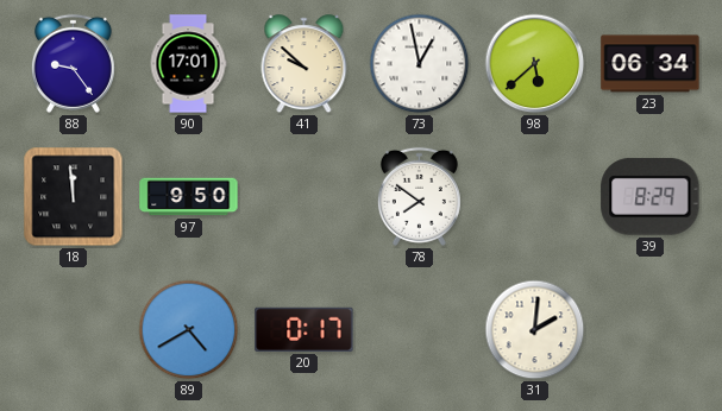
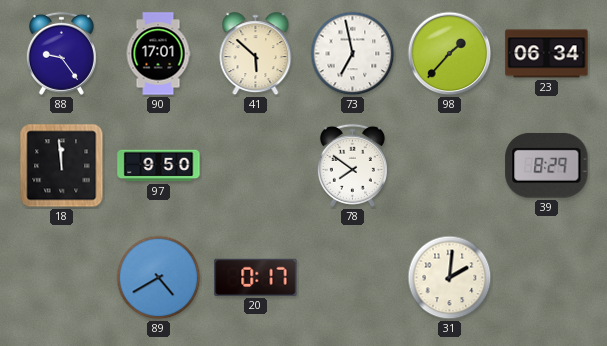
41: 9:52 -> 5:52 (256, 54)
73: 12:58 -> 6:58 (353, 54)
98: 5:38 -> 1:37 (450, 54)
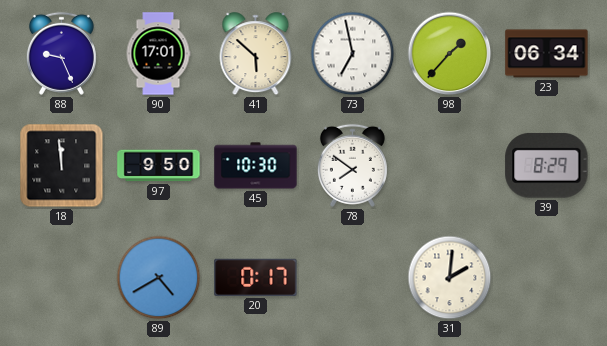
88: 9:24 -> 9:26 (61, 53)
45: none -> 10:30 (256, 166)
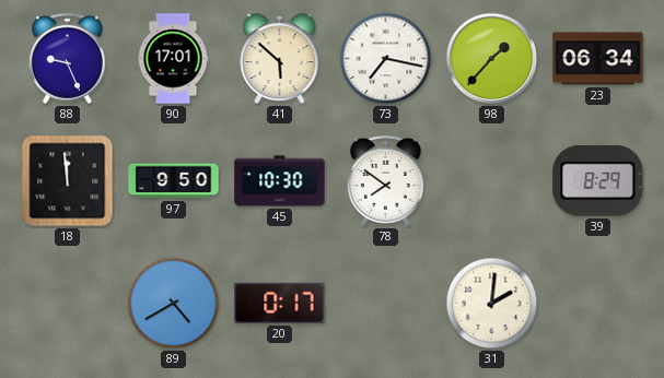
73: 6:58 -> 7:17 (386, 59)
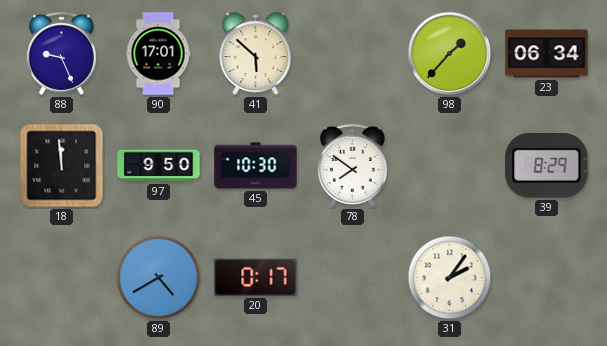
73: 7:17 -> none (386, 59)
31: 2:01 -> 2:06 (450, 278)
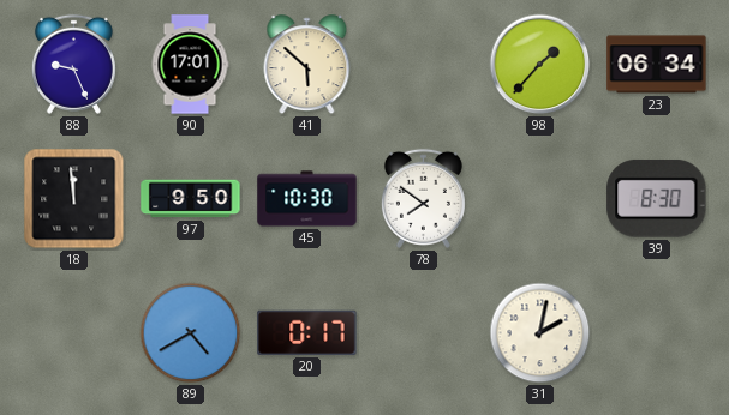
39: 8:29 -> 8:30 (657, 198)
31: 2:06 -> 2:02 (540, 333)
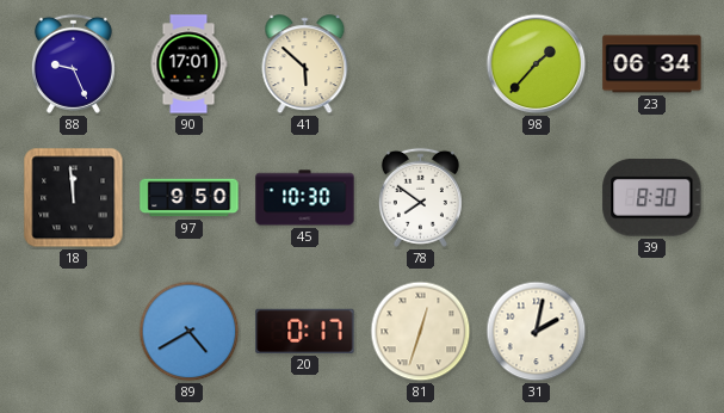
81: none -> 12:33 (421, 332)
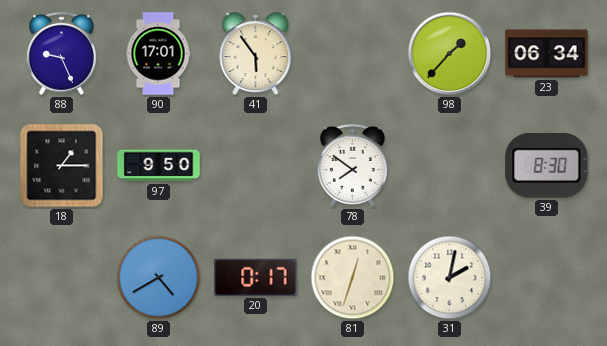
41: 5:52 -> 5:54 (256, 54)
18: 11:59 -> 1:15 (62, 166)
45: 10:30 -> none (305, 198)
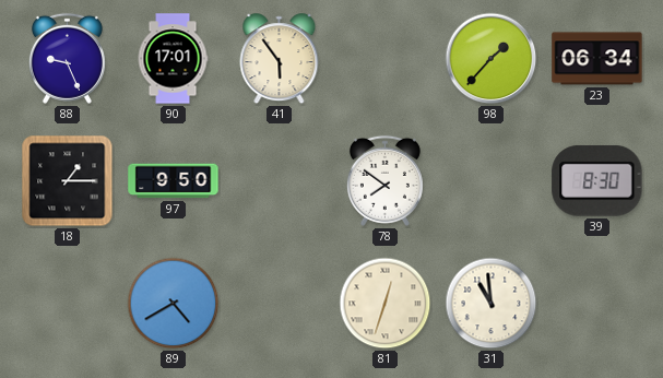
20: 0:17 -> none (256, 277)
31: 2:02 -> 10:59 (492, 304)
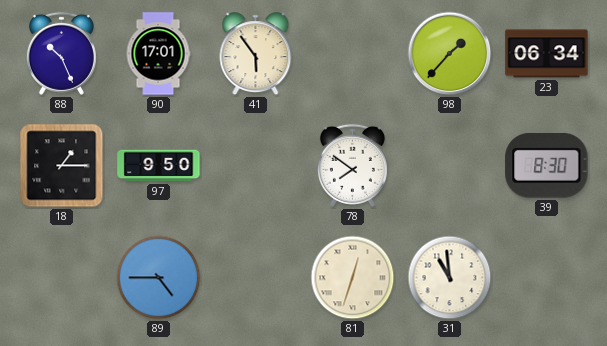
88: 9:26 -> 10:26 (61, 53)
89: 4:40 -> 4:45 (159, 278)
